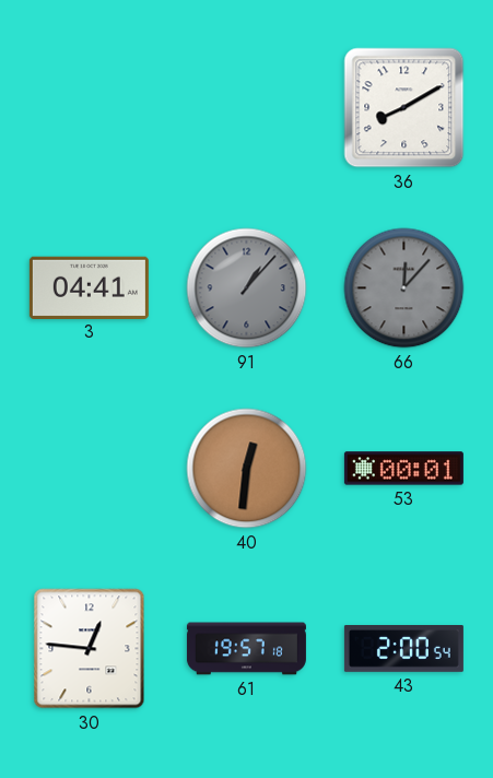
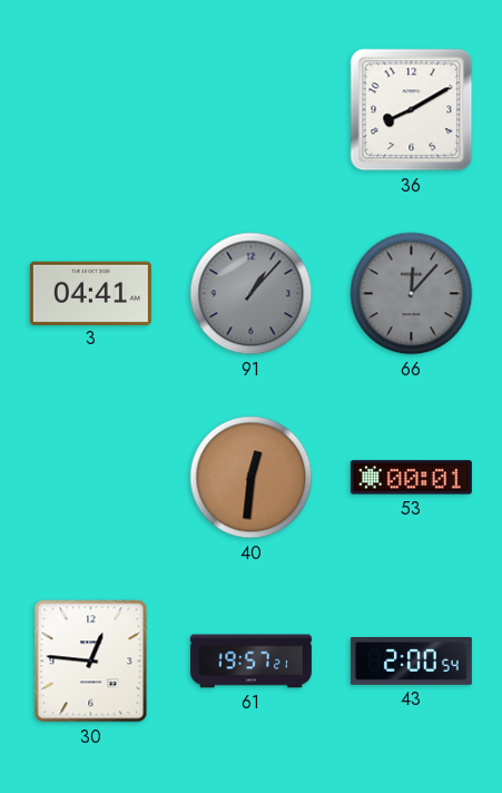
61: 19:57:18 -> 19:57:21 (250, 662)
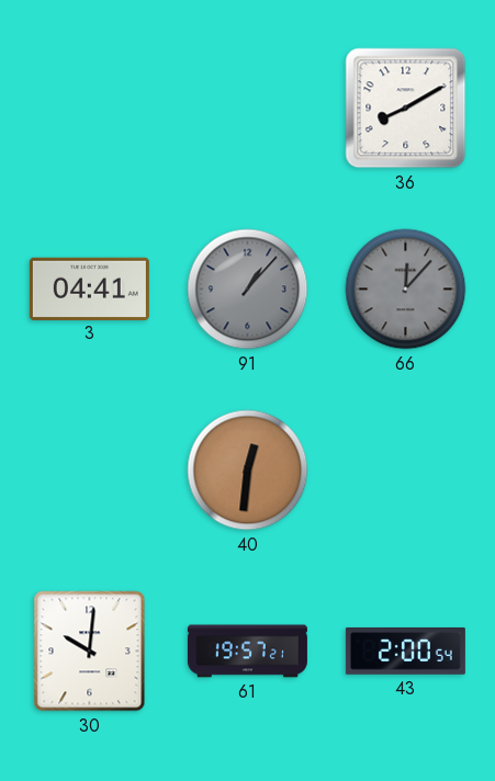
53: 00:01 -> none (411, 478)
30: 12:46 -> 10:01 (90, 652)
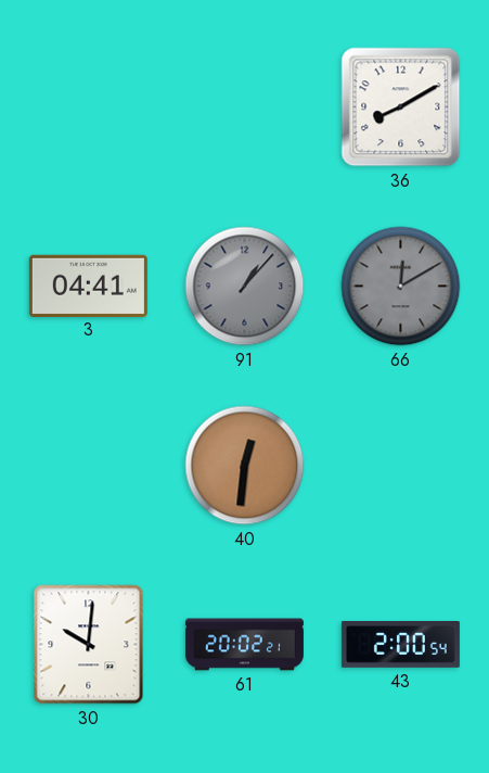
66: 12:07 -> 12:10 (401, 287)
61: 19:57 -> 20:02 (244, 645)
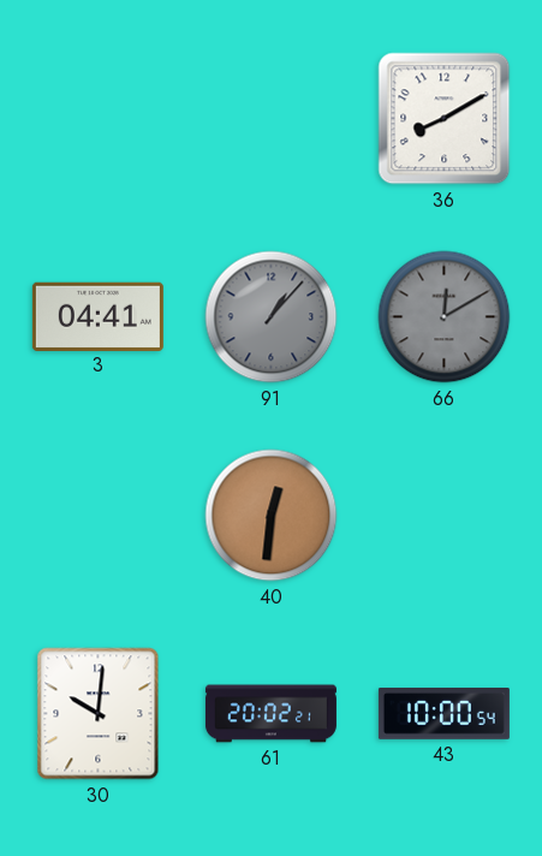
43: 2:00 -> 10:00 (443, 714)
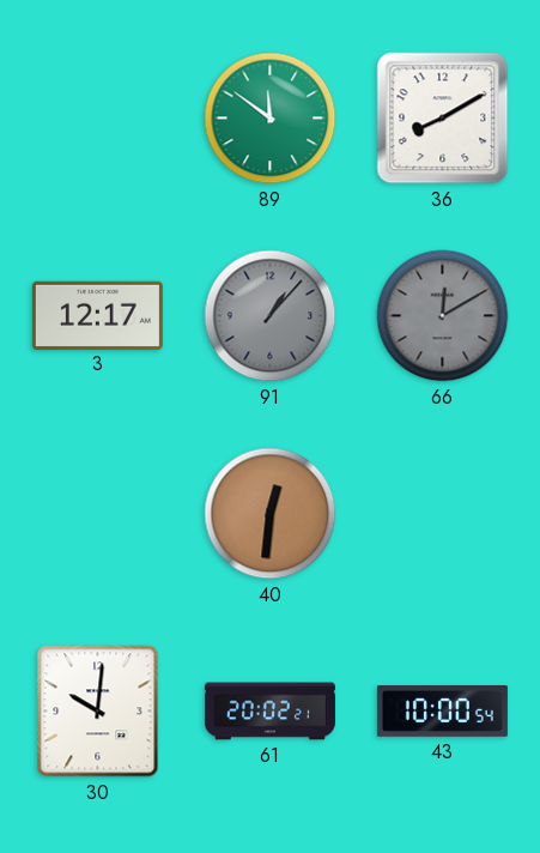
89: none -> 11:51 (271, 119)
3: 04:41 -> 12:17 (97, 315)
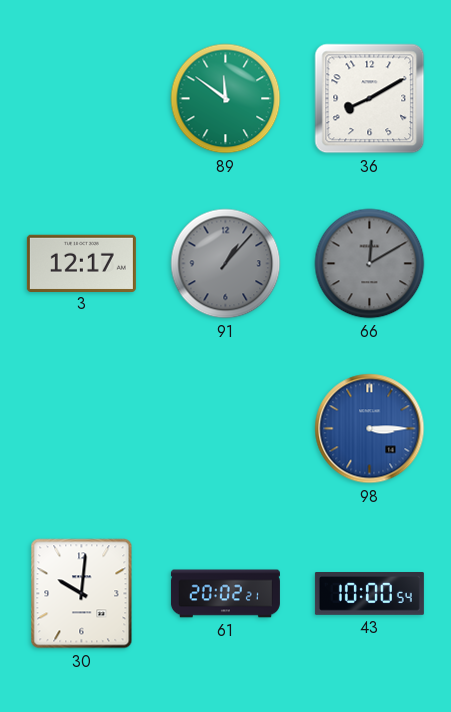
40: 12:31 -> none (271, 514)
98: none -> 3:15 (370, 429)
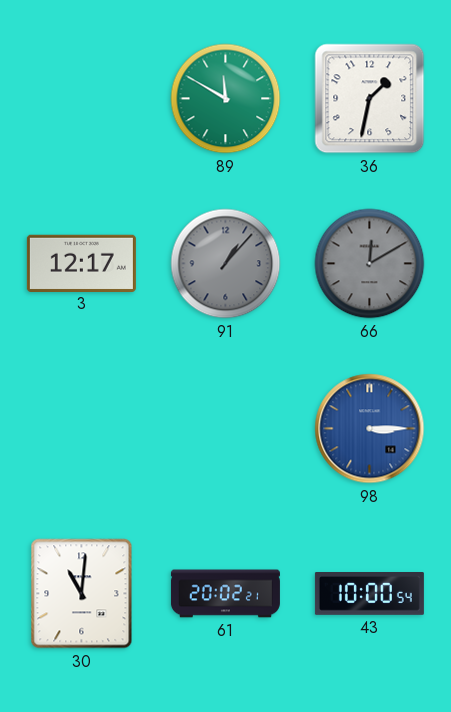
89: 11:51 -> 11:50 (226, 99)
36: 8:10 -> 1:32 (370, 99)
30: 10:01 -> 11:01 (82, 594)
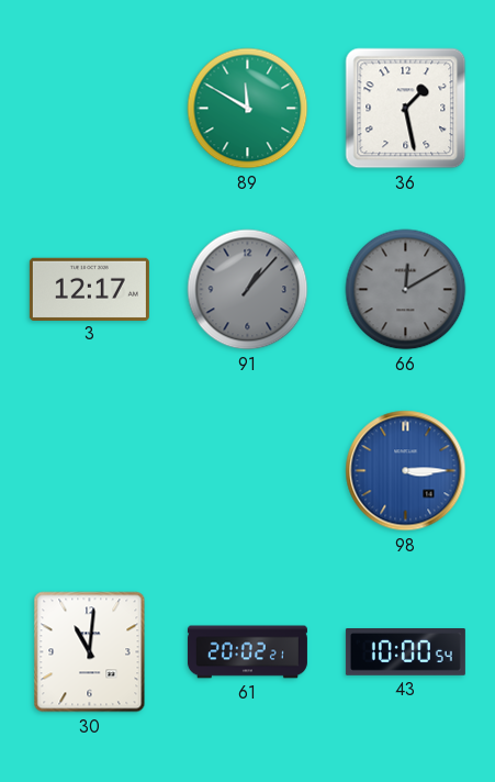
36: 1:32 -> 1:28 (406, 109)
